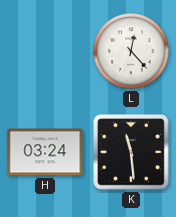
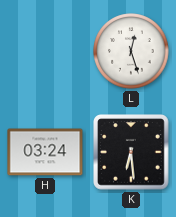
L: 12:23 -> 12:27 (131, 51)
K: 11:29 -> 6:29 (131, 152)
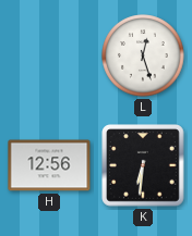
H: 03:24 -> 12:56 (49, 165)
K: 6:29 -> 6:31 (143, 165)
